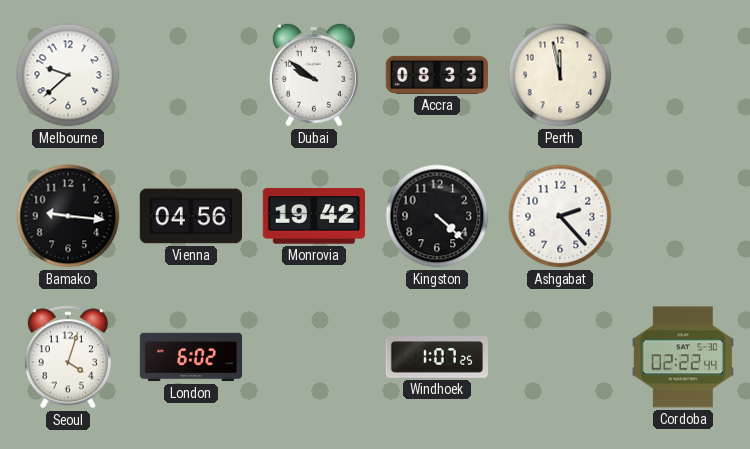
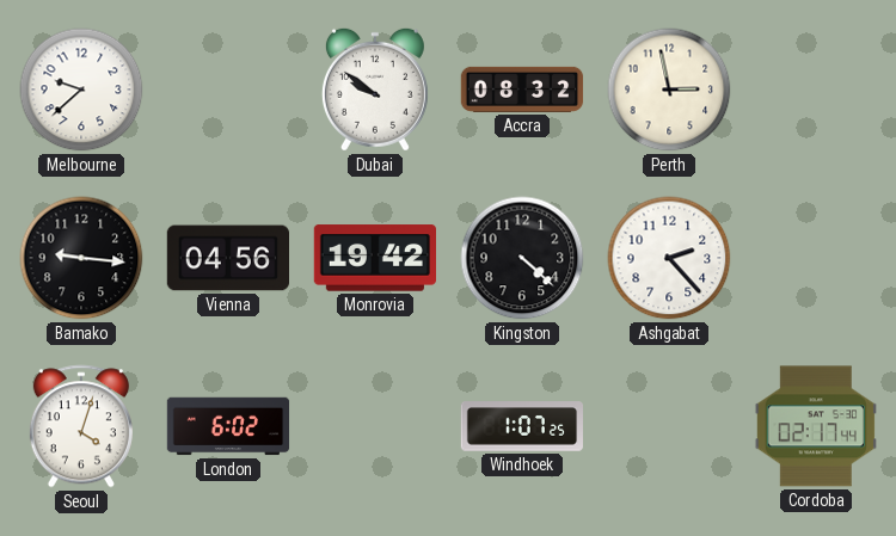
Accra: 08:33 -> 08:32 (522, 90)
Perth: 11:58 -> 2:58 (669, 90)
Cordoba: 02:22 -> 02:17 (816, 426)
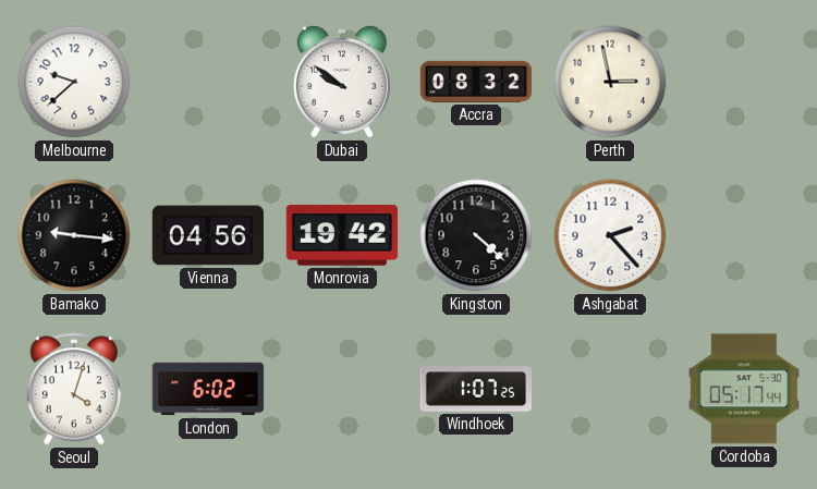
Cordoba: 02:17 -> 05:17 (744, 389)
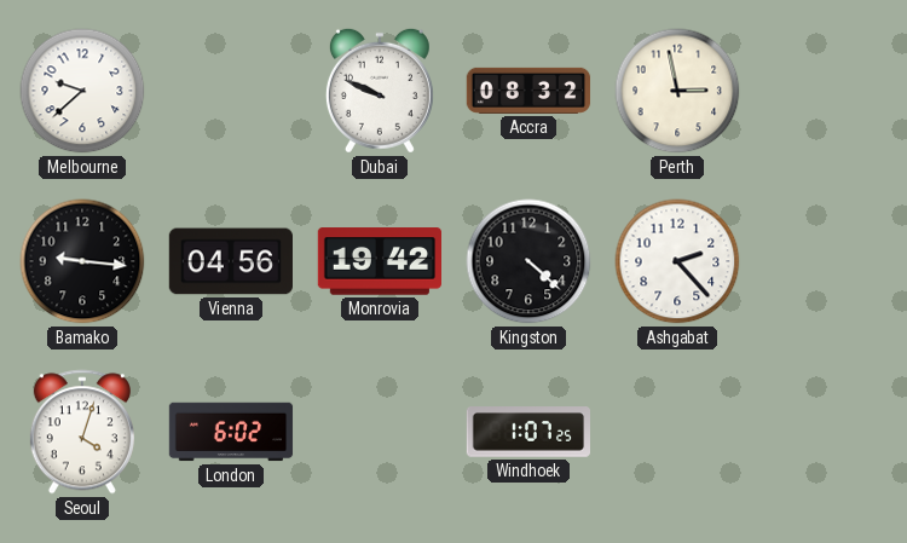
Dubai: 9:51 -> 9:49 (380, 91)
Cordoba: 05:17 -> none (744, 389)
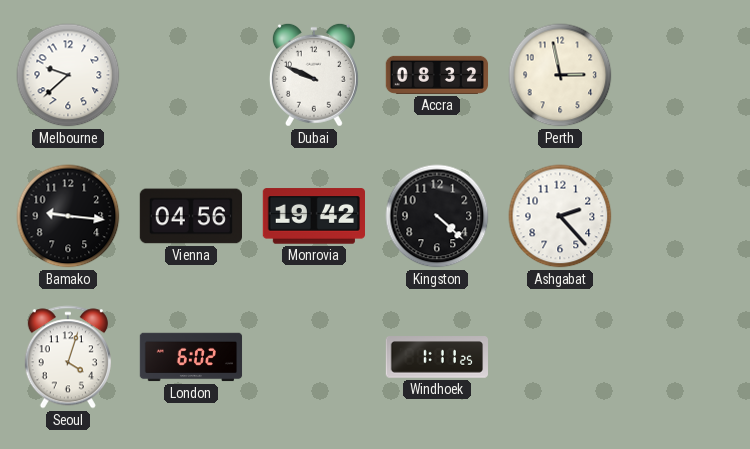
Windhoek: 1:07 -> 1:11 (437, 357)
